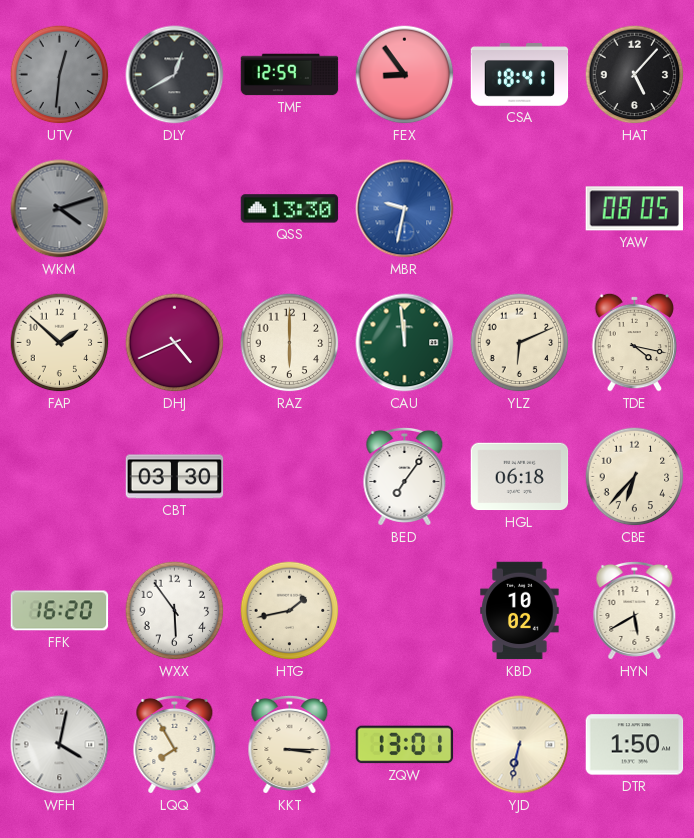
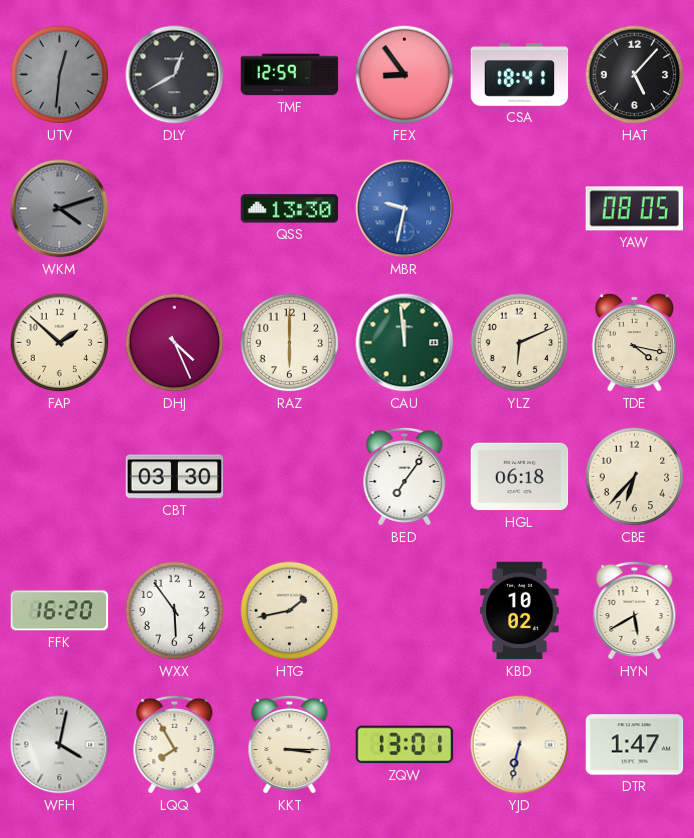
DHJ: 4:41 -> 4:26 (175, 343)
DTR: 1:50 -> 1:47 (635, 745)
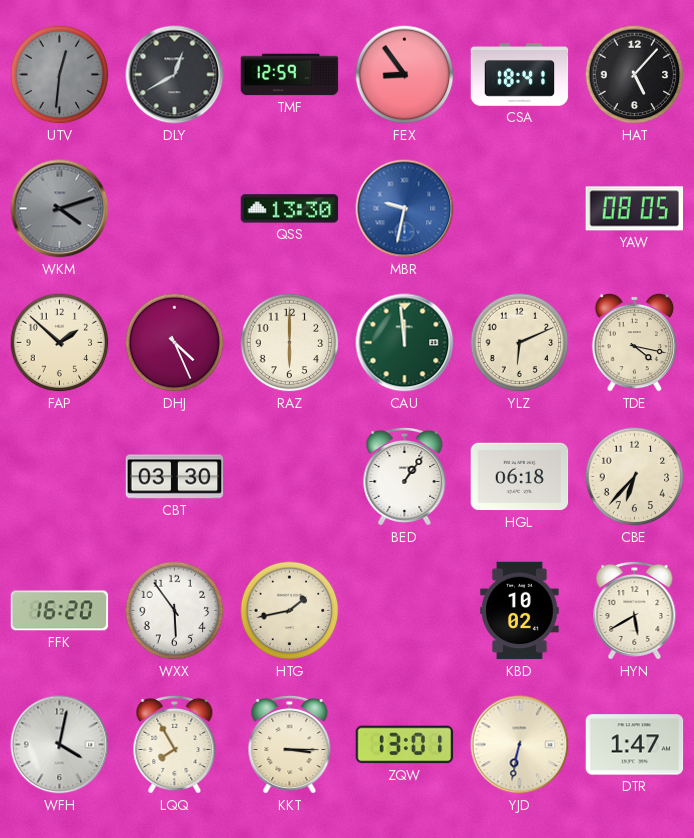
BED: 7:06 -> 1:06 (405, 476)
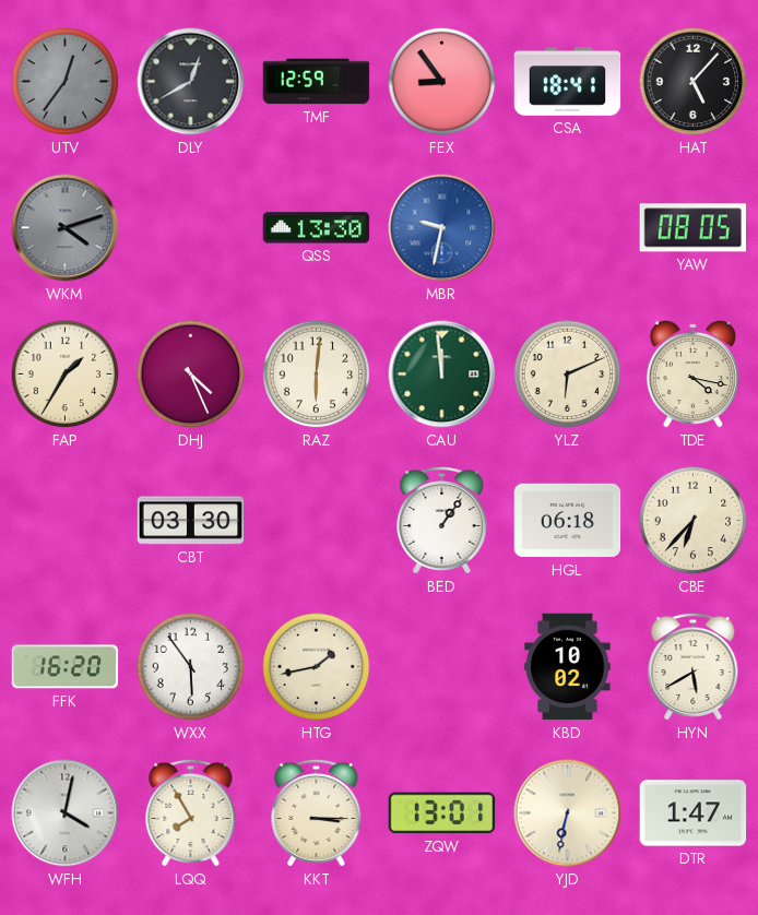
UTV: 12:31 -> 12:36 (66, 82)
FAP: 1:52 -> 1:35 (66, 375)
RAZ: 6:00 -> 6:01 (317, 375)
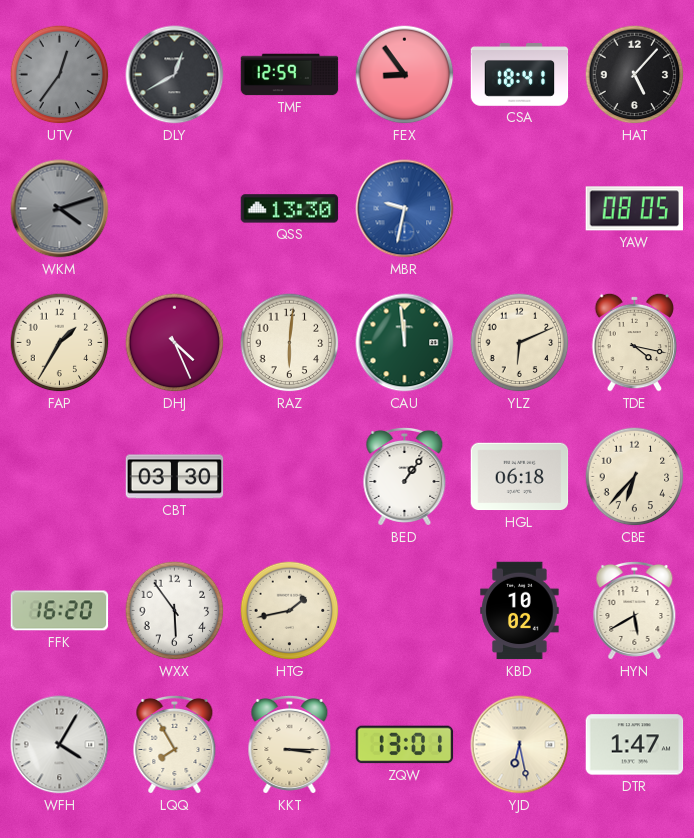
WFH: 4:02 -> 4:05 (60, 745)
YJD: 6:32 -> 6:28 (520, 745)
